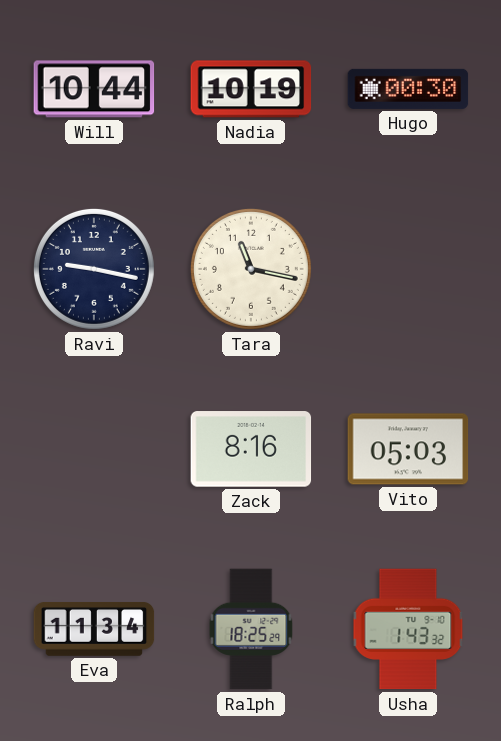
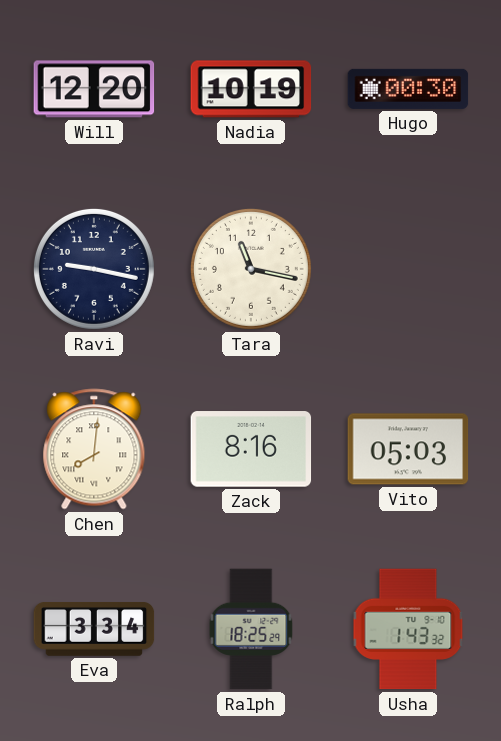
Will: 10:44 -> 12:20 (94, 89)
Chen: none -> 8:01 (94, 449)
Eva: 11:34 -> 3:34 (94, 630)
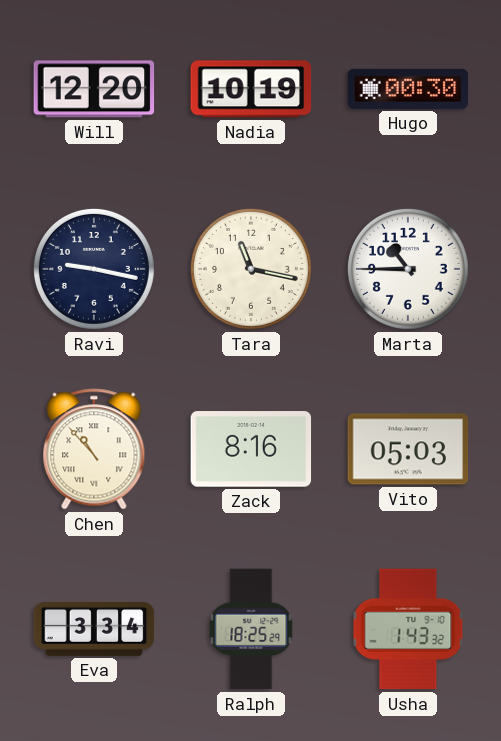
Marta: none -> 10:45 (408, 269)
Chen: 8:01 -> 10:53 (94, 449)
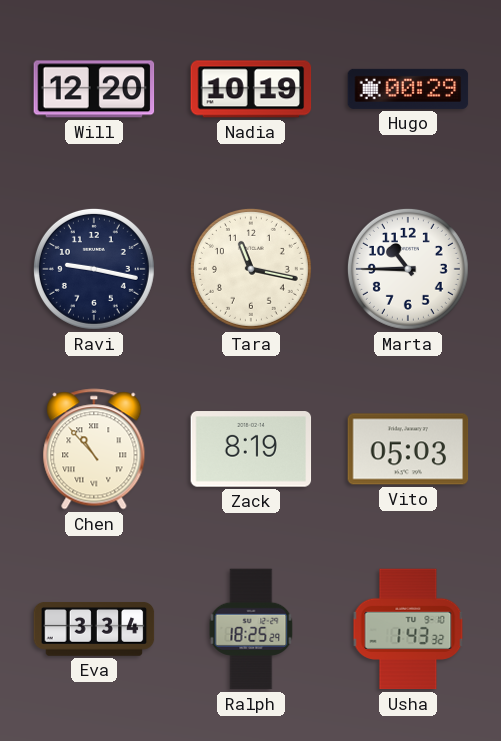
Hugo: 00:30 -> 00:29 (408, 89)
Zack: 8:16 -> 8:19 (251, 449)
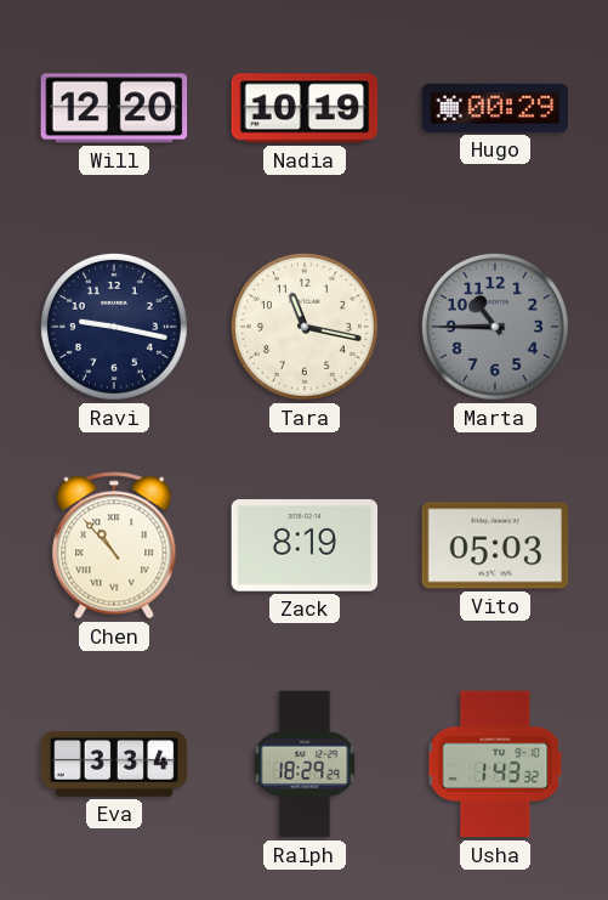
Marta dial: white -> grey (495, 327)
Ralph: 18:25 -> 18:29 (305, 764)
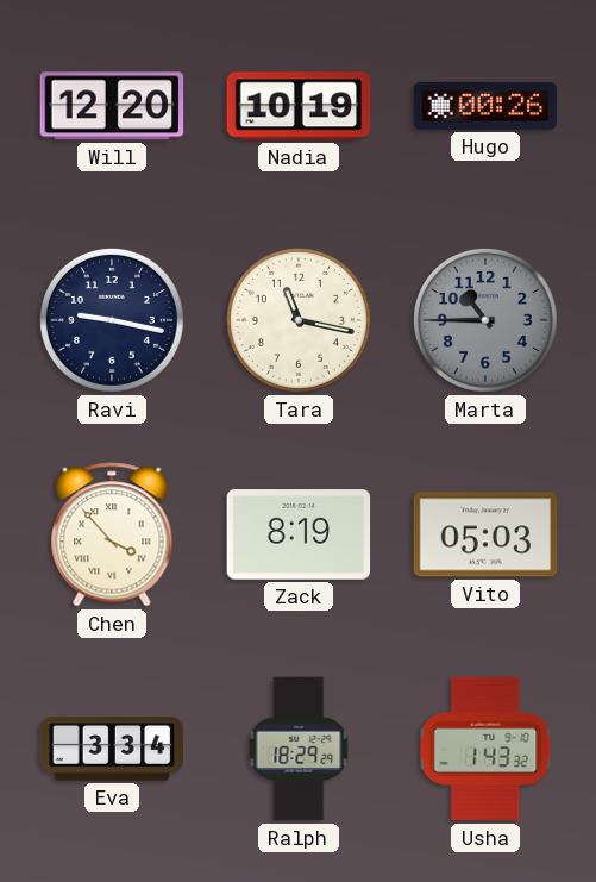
Hugo: 00:29 -> 00:26 (485, 106)
Chen: 10:53 -> 3:53 (112, 534)
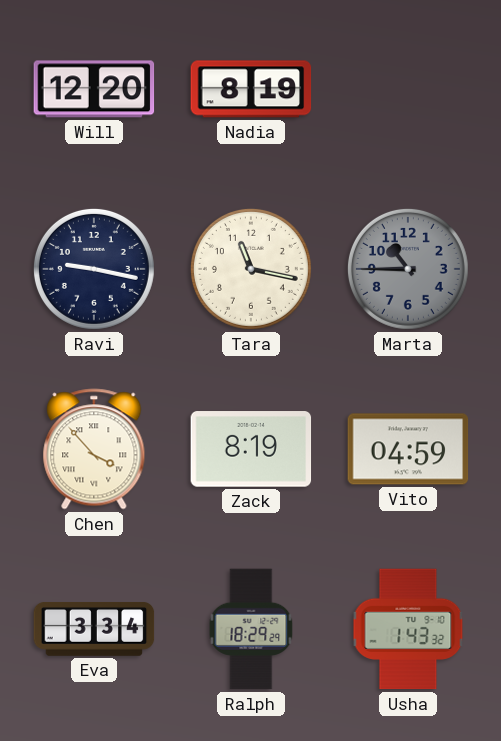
Nadia: 10:19 -> 8:19 (251, 89)
Hugo: 00:26 -> none (485, 106)
Vito: 05:03 -> 04:59 (408, 449)
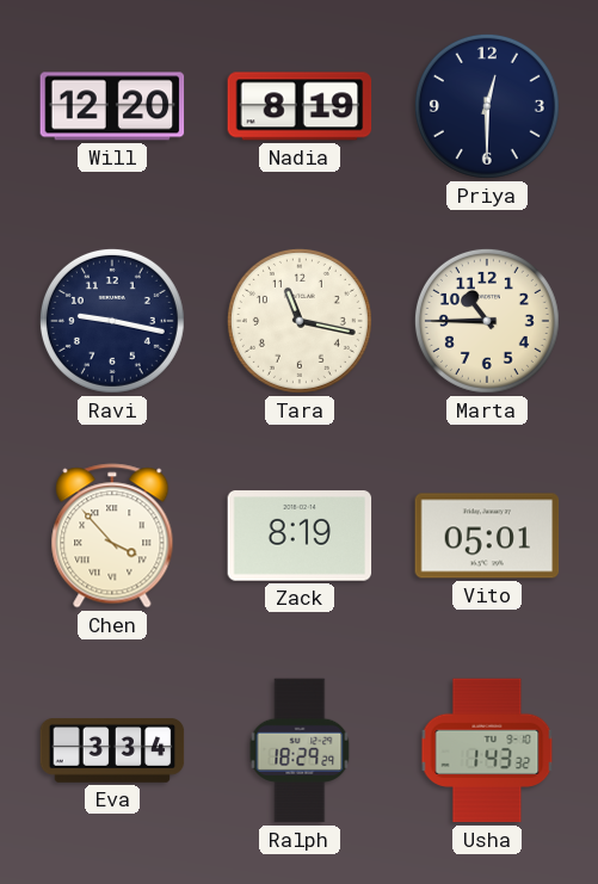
Priya: none -> 12:30 (487, 106)
Marta dial: grey -> cream (487, 321)
Vito: 04:59 -> 05:01 (487, 536)
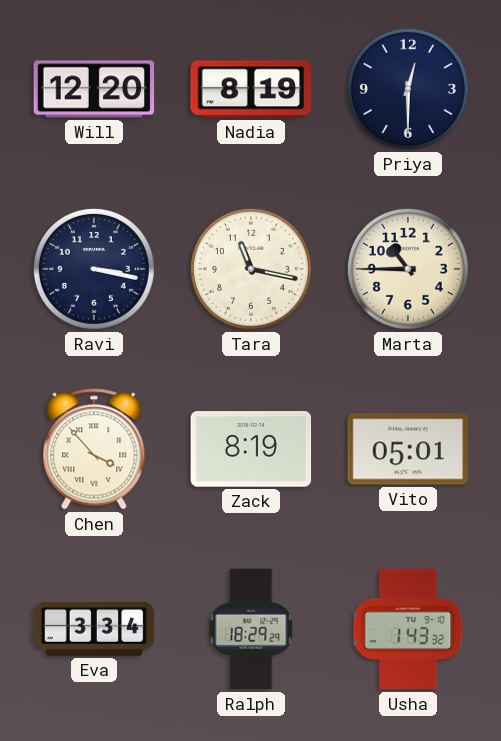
Ravi: 9:17 -> 3:17 (94, 269)
